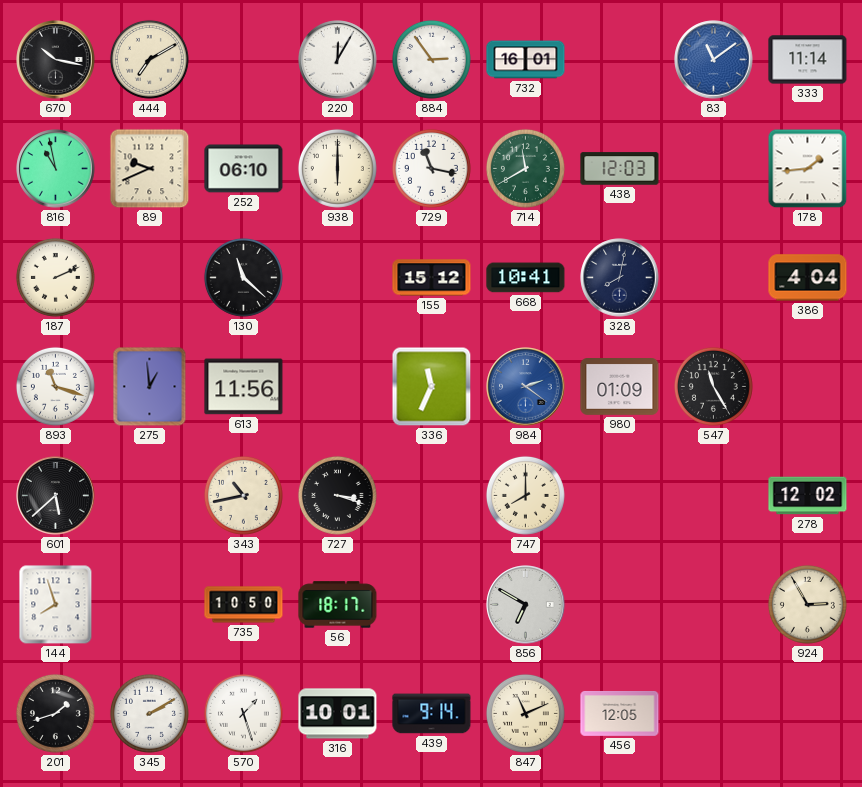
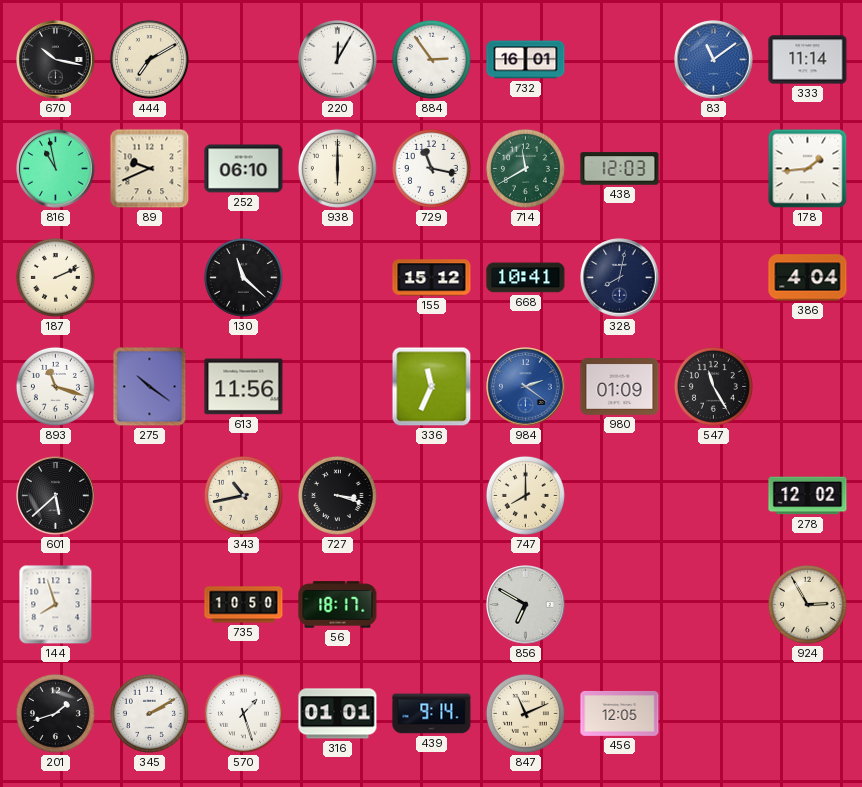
275: 12:59 -> 10:21 (150, 387)
316: 10:01 -> 01:01 (338, 714)
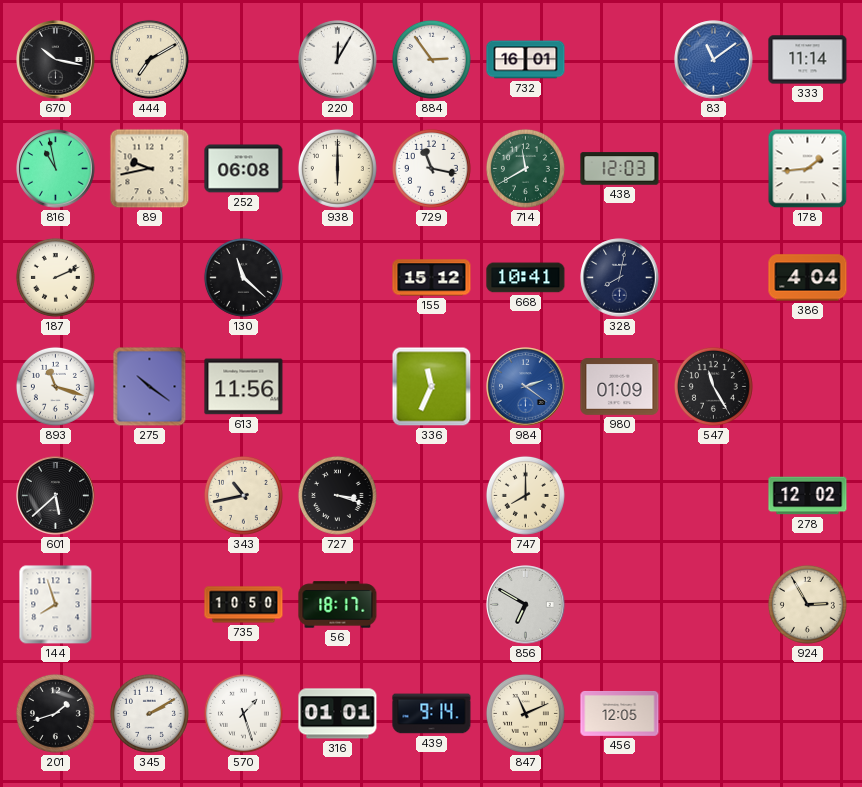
89: 9:41 -> 9:43 (150, 169)
252: 06:10 -> 06:08 (244, 169)
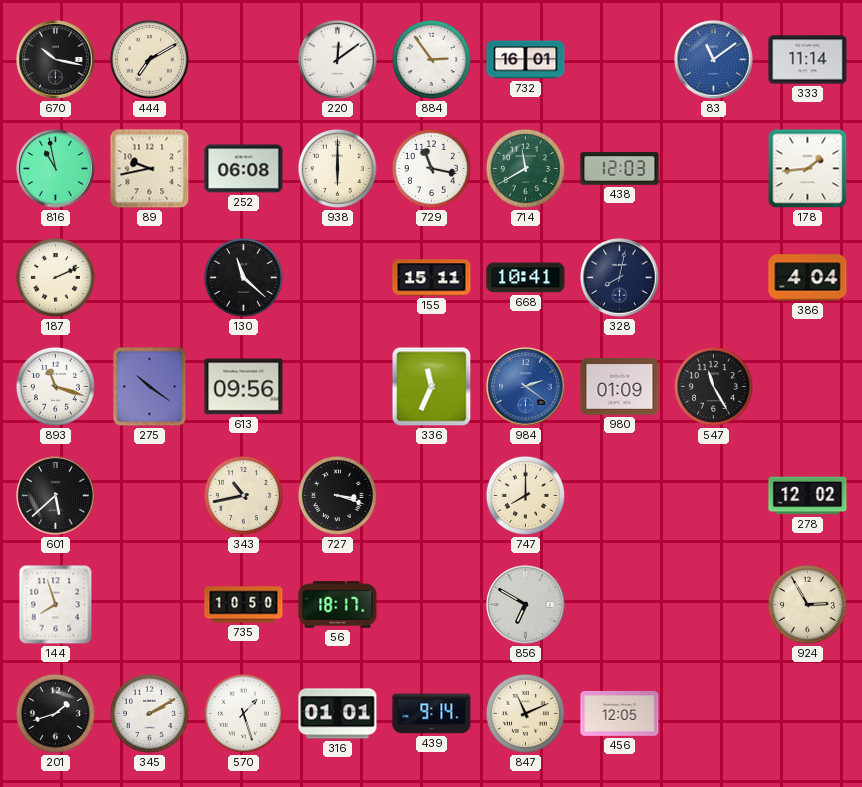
220: 12:05 -> 12:09 (338, 60)
155: 15:12 -> 15:11 (432, 278)
613: 11:56 -> 09:56 (244, 387)
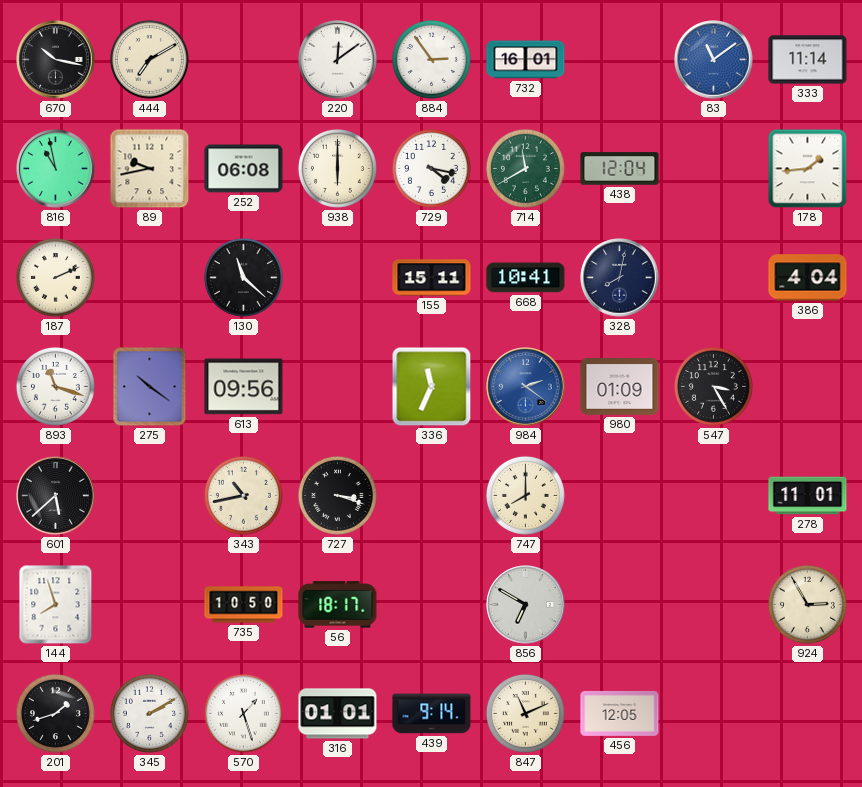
729: 11:17 -> 4:17 (431, 168)
438: 12:03 -> 12:04 (620, 169)
547: 11:25 -> 3:25 (713, 386)
278: 12:02 -> 11:01 (808, 496)
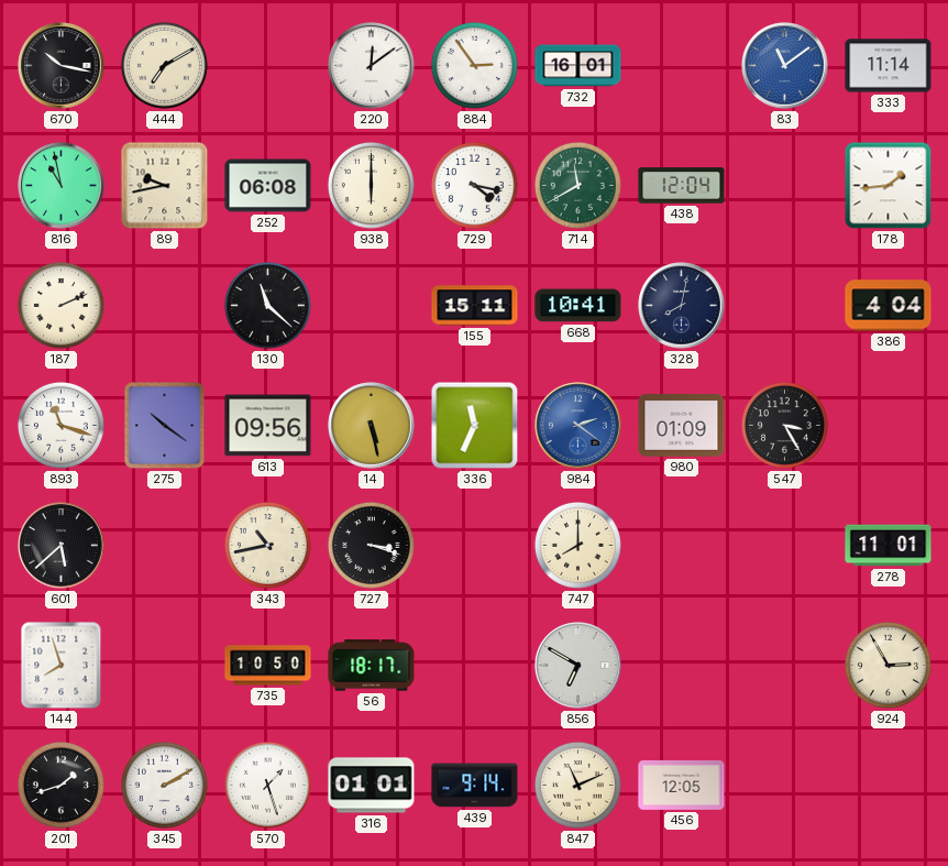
14: none -> 5:28 (372, 426)
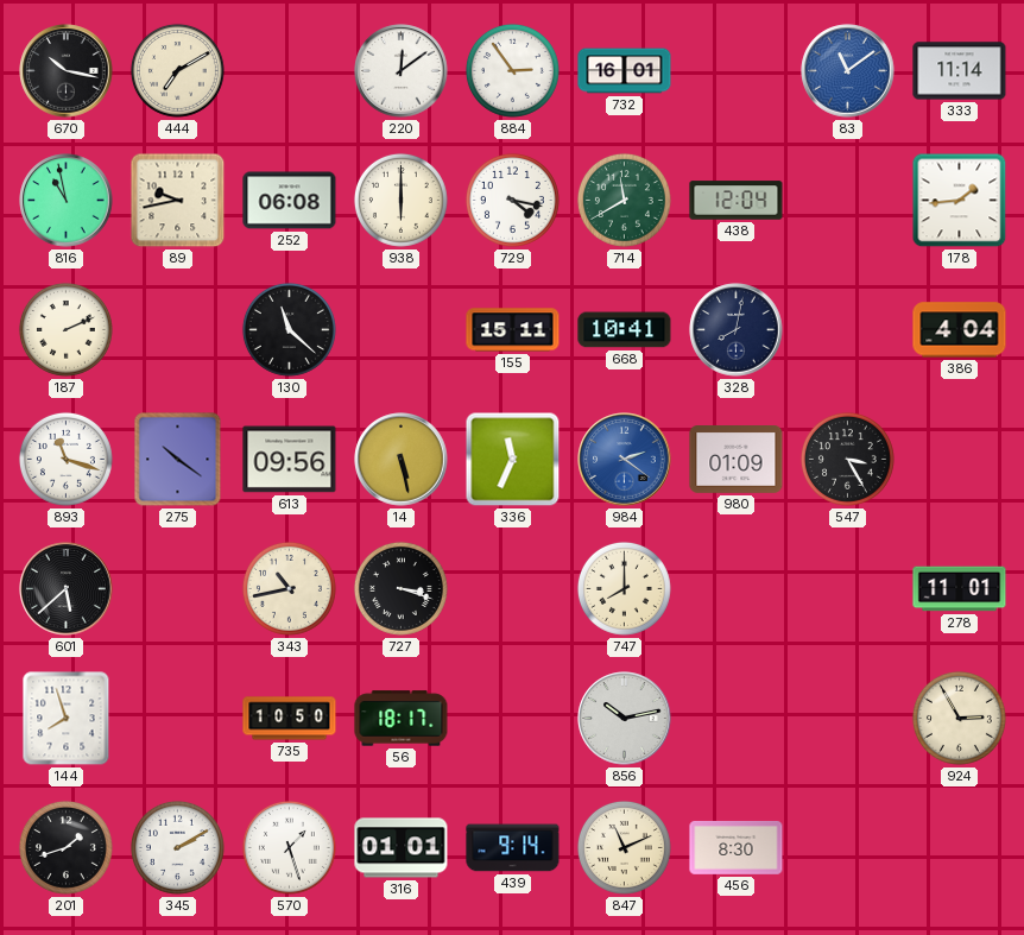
856: 6:50 -> 10:13 (625, 719)
456: 12:05 -> 8:30 (737, 847)
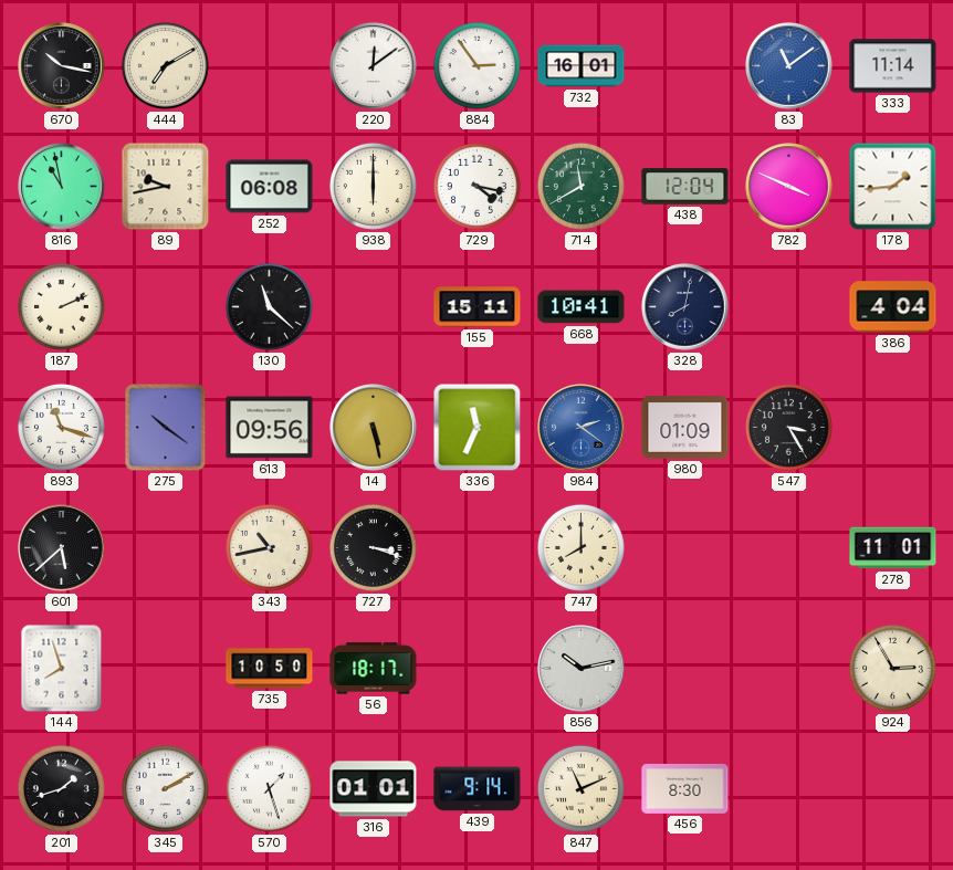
782: none -> 3:49 (789, 187)
